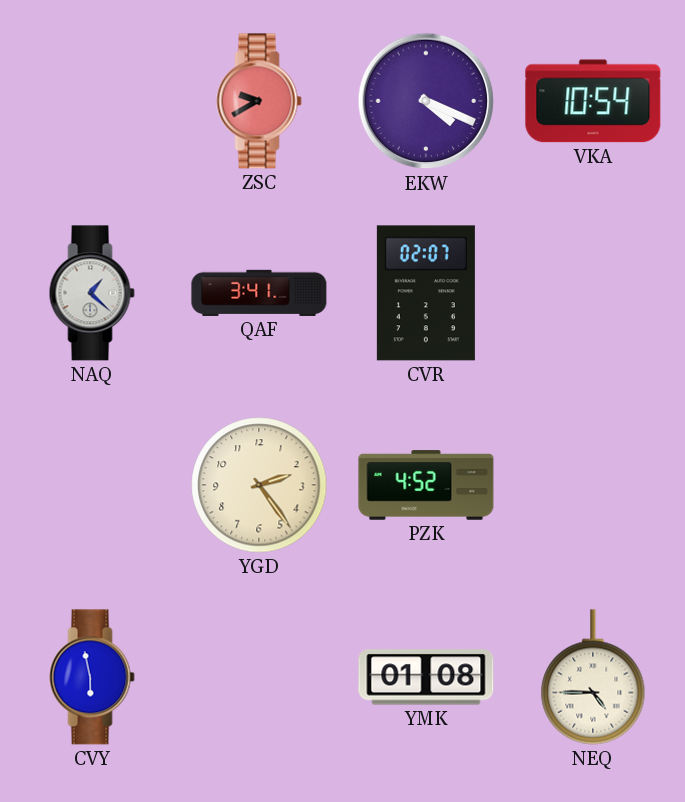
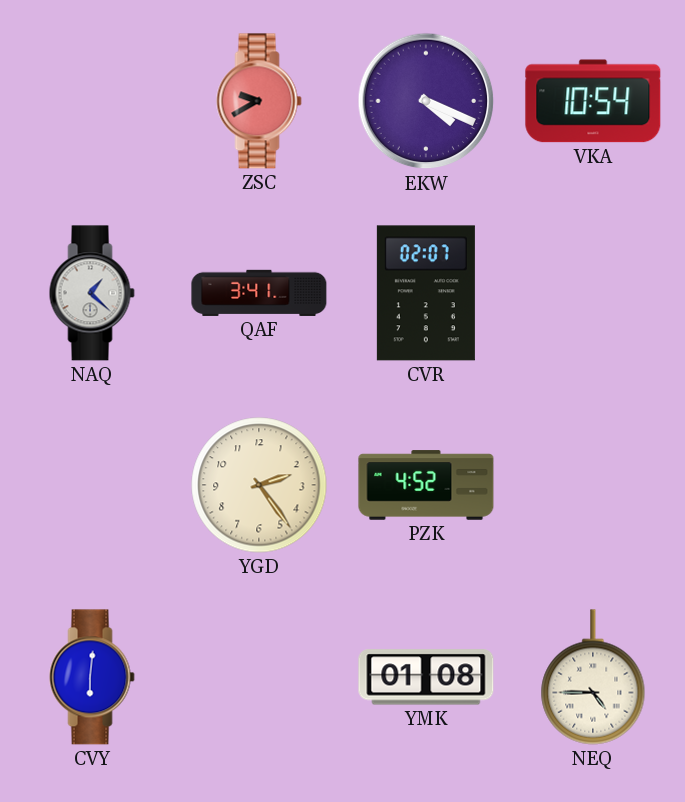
CVY: 5:58 -> 6:01 (92, 677)
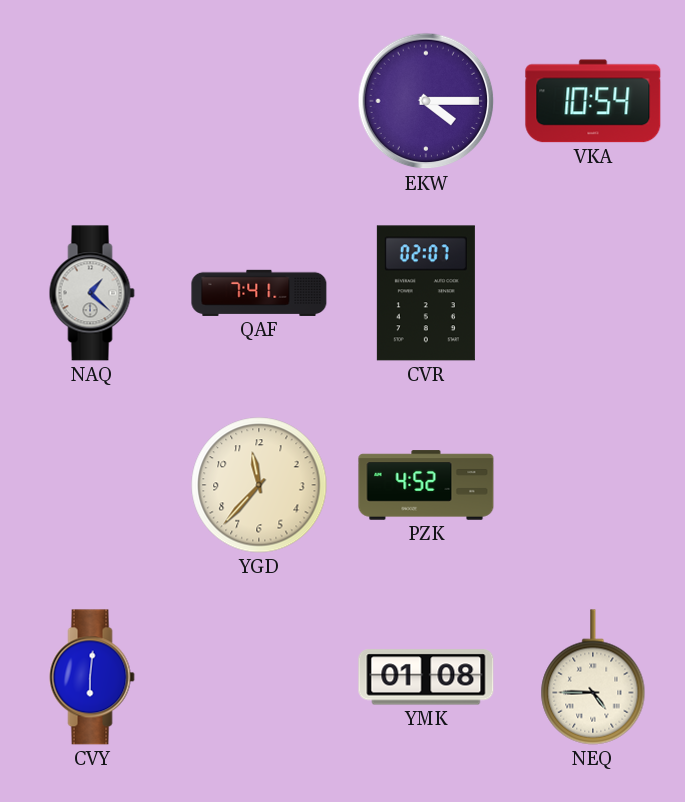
ZSC: 9:40 -> none (259, 101)
EKW: 4:19 -> 4:15 (426, 101)
QAF: 3:41 -> 7:41 (259, 293)
YGD: 2:24 -> 11:37 (259, 485)
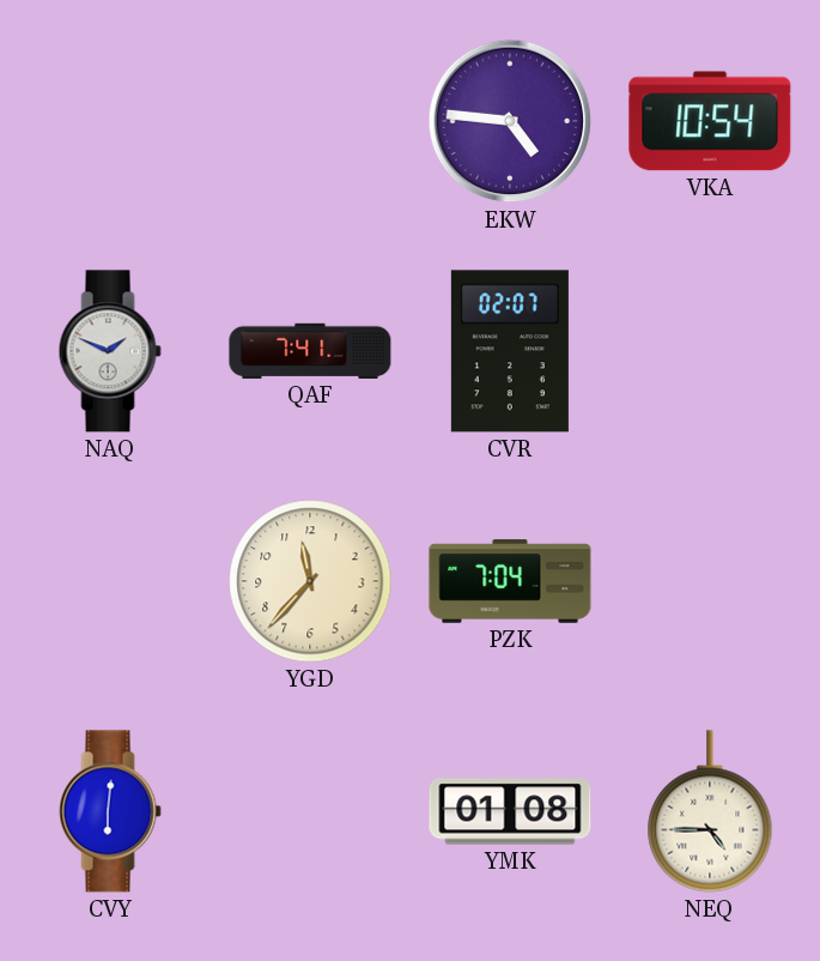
EKW: 4:15 -> 4:46 (510, 121)
NAQ: 1:22 -> 1:49 (110, 351)
PZK: 4:52 -> 7:04 (510, 581)
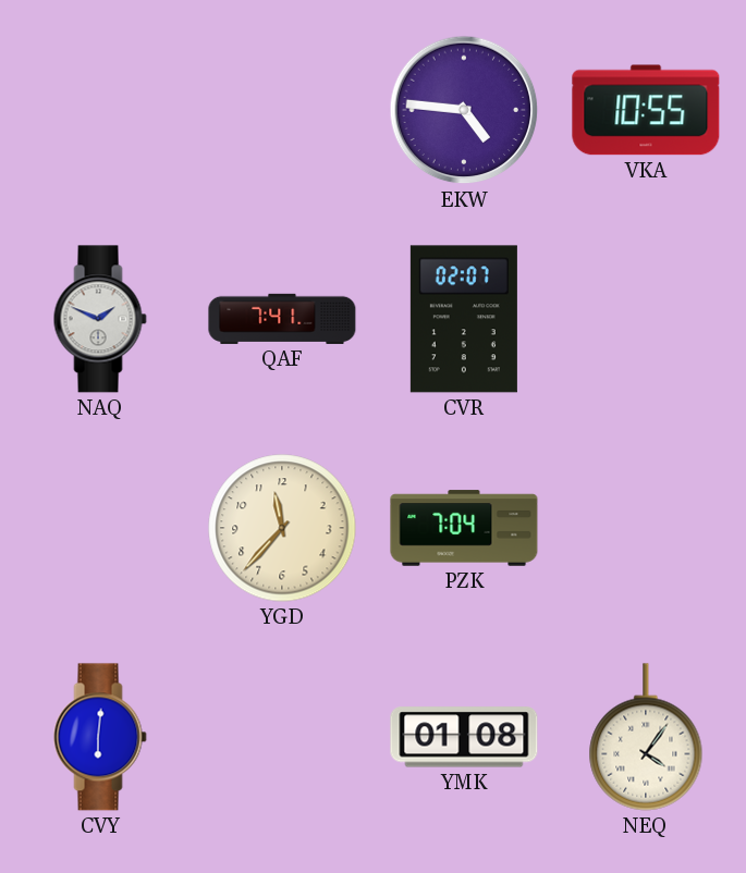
VKA: 10:54 -> 10:55 (646, 110)
NEQ: 4:45 -> 4:06 (646, 737)
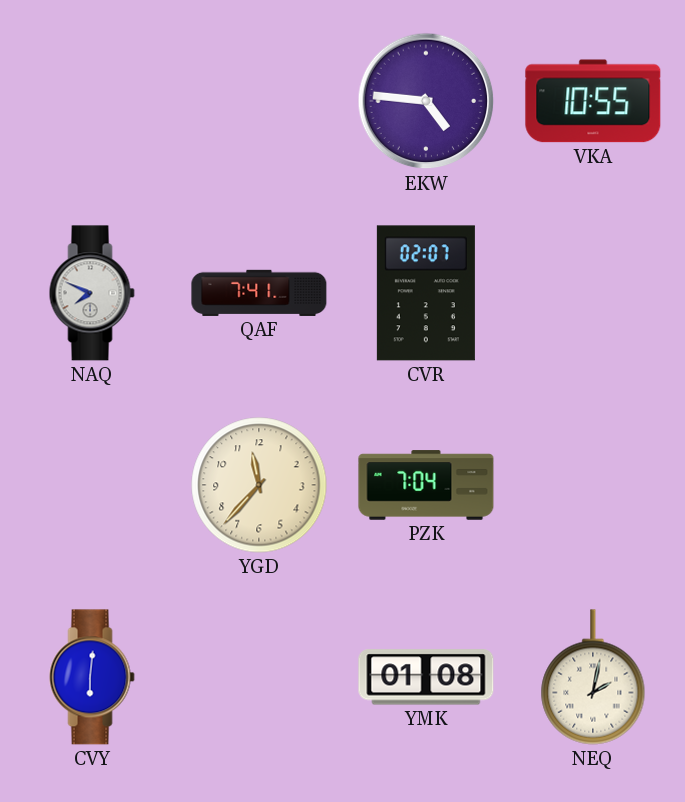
NAQ: 1:49 -> 7:49 (92, 293)
NEQ: 4:06 -> 2:02 (593, 677)
